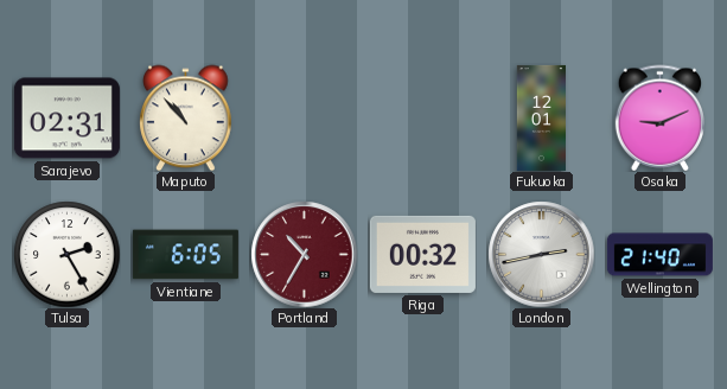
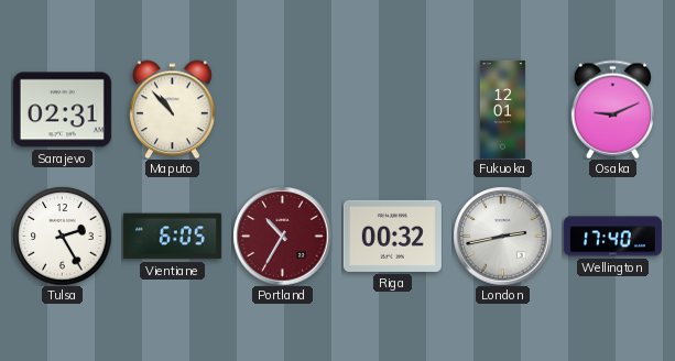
Wellington: 21:40 -> 17:40 (612, 237)
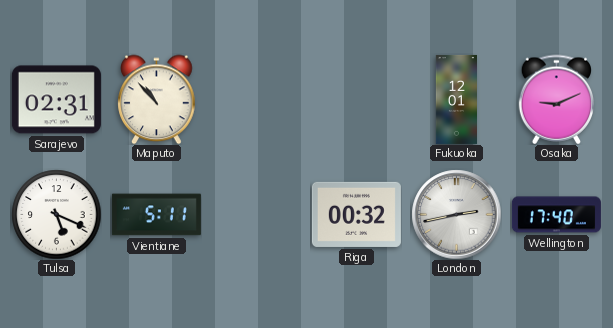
Tulsa: 2:25 -> 5:19 (56, 214)
Vientiane: 6:05 -> 5:11 (156, 215)
Portland: 10:35 -> none (282, 236)
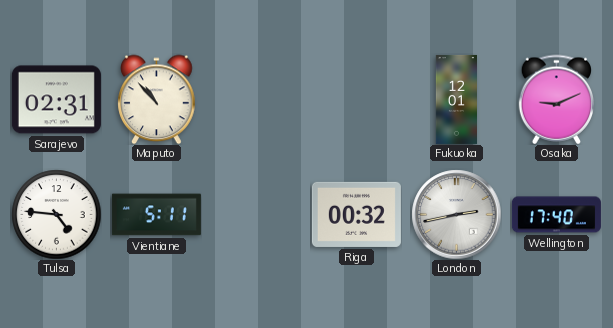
Tulsa: 5:19 -> 4:46 (56, 214)
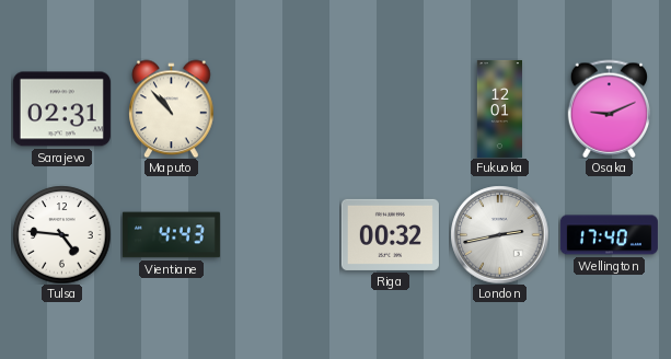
Vientiane: 5:11 -> 4:43 (171, 235)
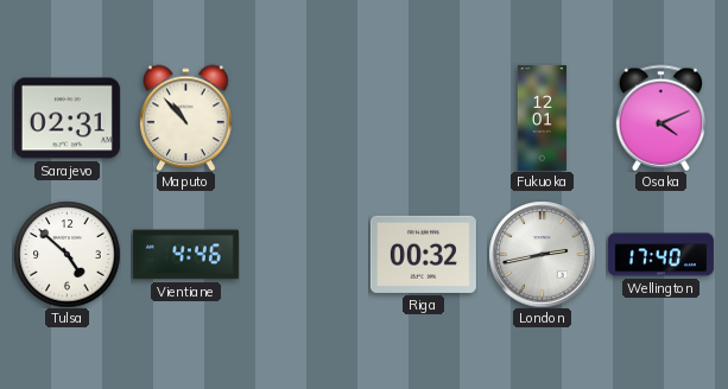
Osaka: 9:11 -> 4:11 (660, 117)
Tulsa: 4:46 -> 4:52 (67, 254)
Vientiane: 4:43 -> 4:46 (185, 255)
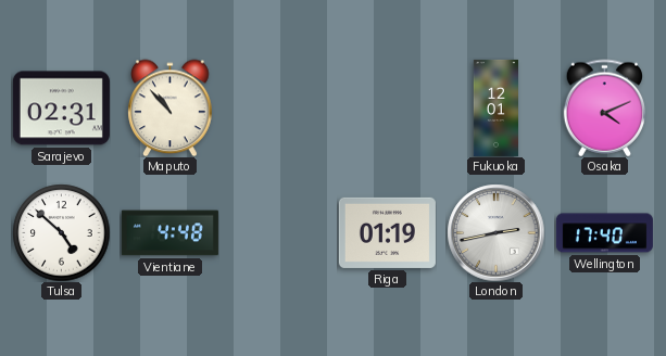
Vientiane: 4:46 -> 4:48 (169, 233)
Riga: 00:32 -> 01:19 (387, 232)
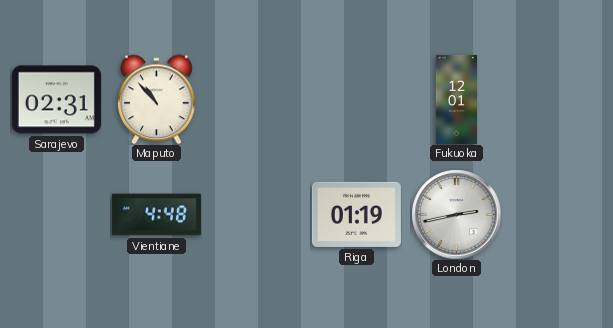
Osaka: 4:11 -> none (604, 107)
Tulsa: 4:52 -> none (61, 232)
Wellington: 17:40 -> none (604, 233)
